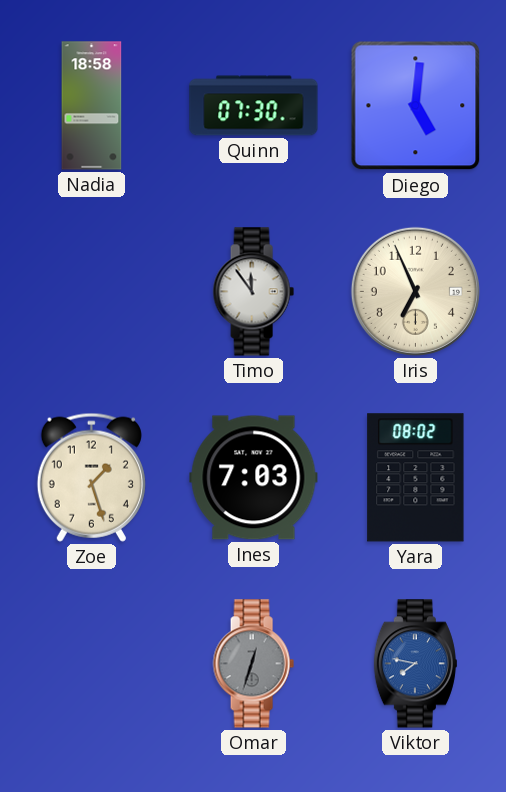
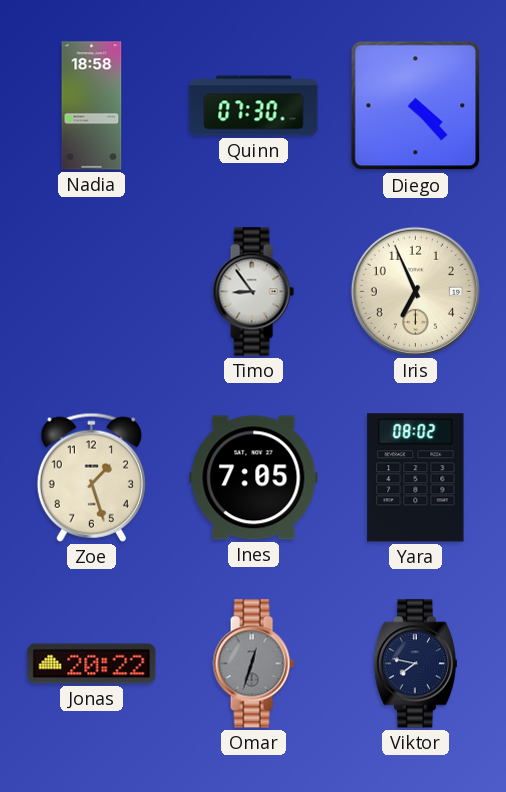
Diego: 5:01 -> 4:23 (416, 106)
Timo: 11:54 -> 8:54 (253, 292)
Ines: 7:03 -> 7:05 (254, 478)
Jonas: none -> 20:22 (92, 664)
Viktor dial: blue -> navy (415, 664)
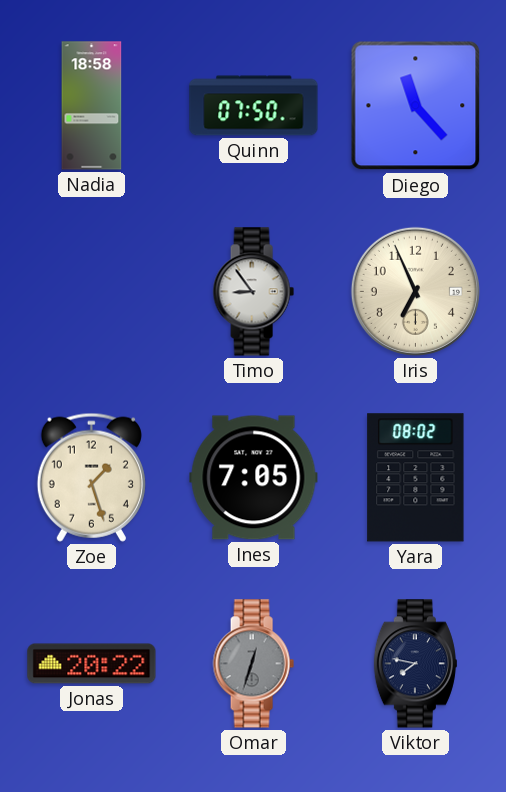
Quinn: 07:30 -> 07:50 (254, 106)
Diego: 4:23 -> 11:23 (416, 106)
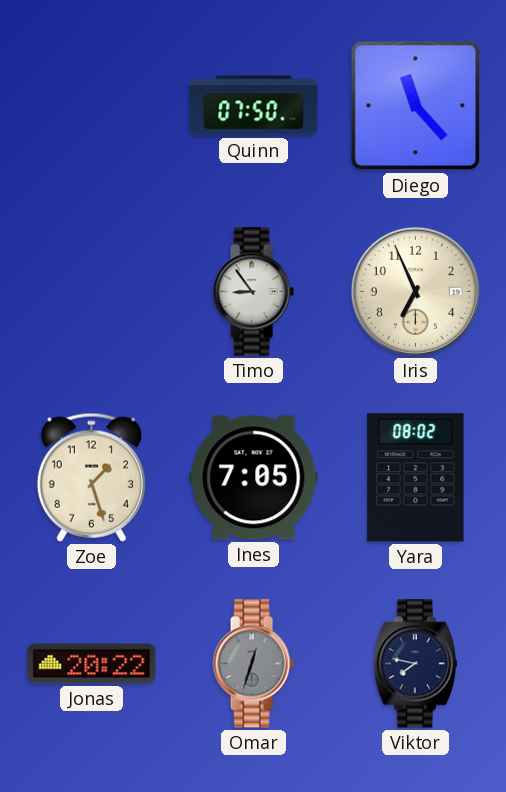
Nadia: 18:58 -> none (92, 106)
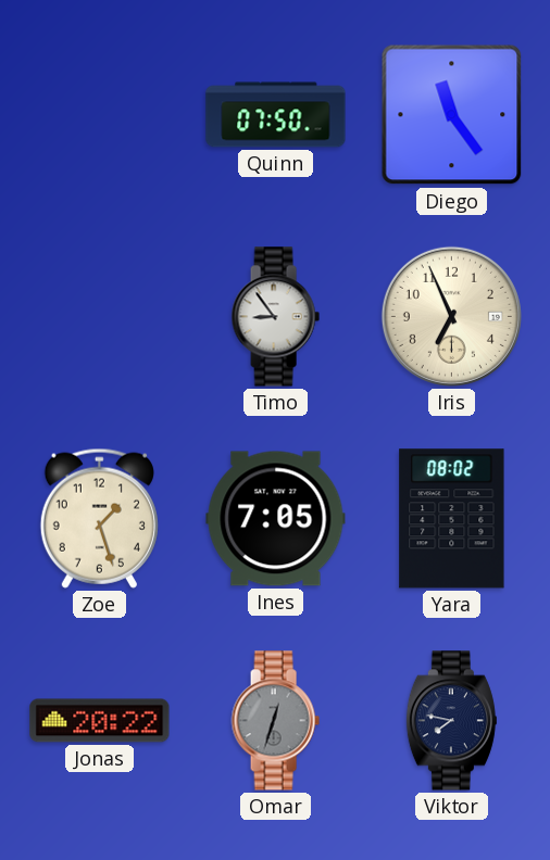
Diego: 11:23 -> 11:24 (452, 115)
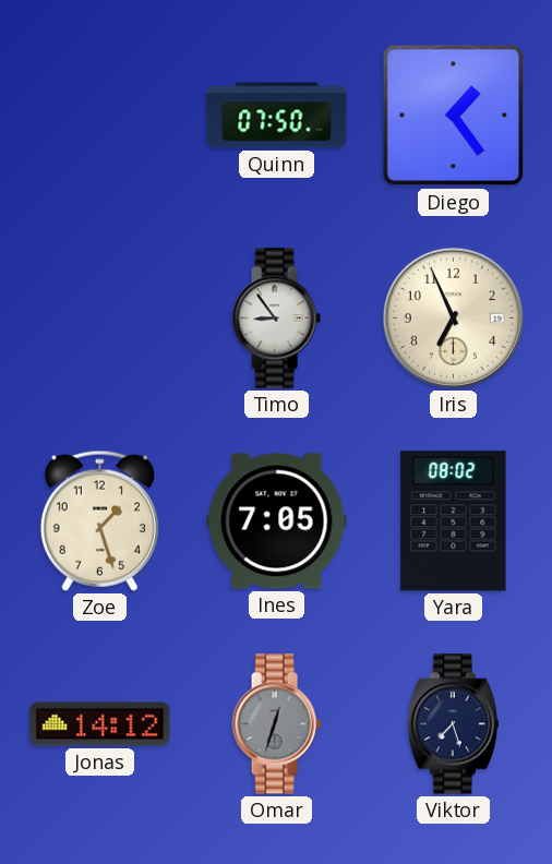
Diego: 11:24 -> 1:24 (454, 116)
Jonas: 20:22 -> 14:12 (100, 724)
Viktor: 7:47 -> 7:27 (453, 724)
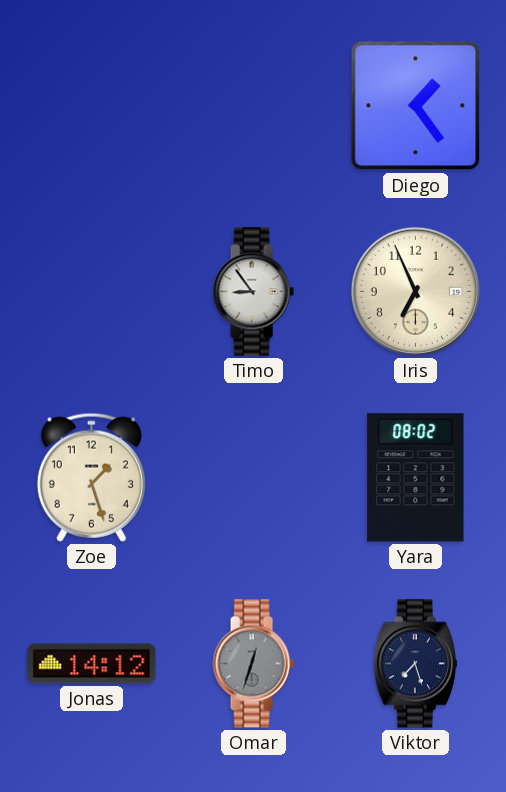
Quinn: 07:50 -> none (277, 116)
Ines: 7:05 -> none (277, 521)
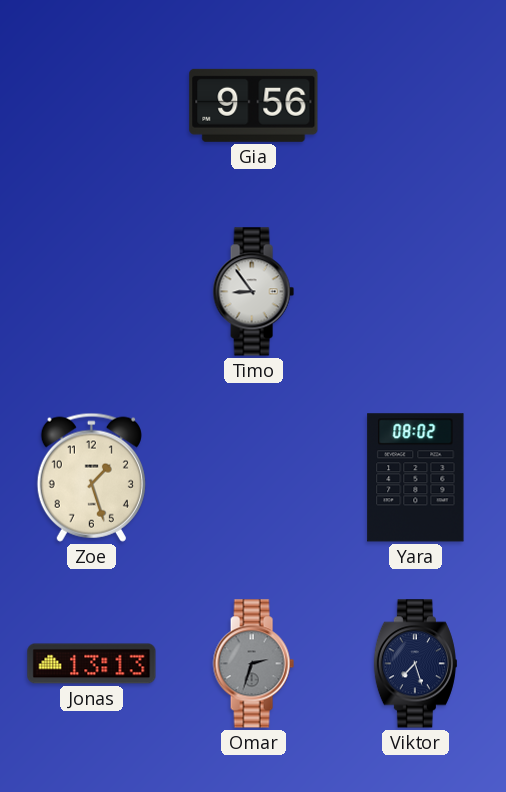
Gia: none -> 9:56 (254, 105)
Diego: 1:24 -> none (416, 106)
Iris: 6:56 -> none (415, 291)
Jonas: 14:12 -> 13:13 (92, 664)
Omar: 12:33 -> 2:33 (253, 664)
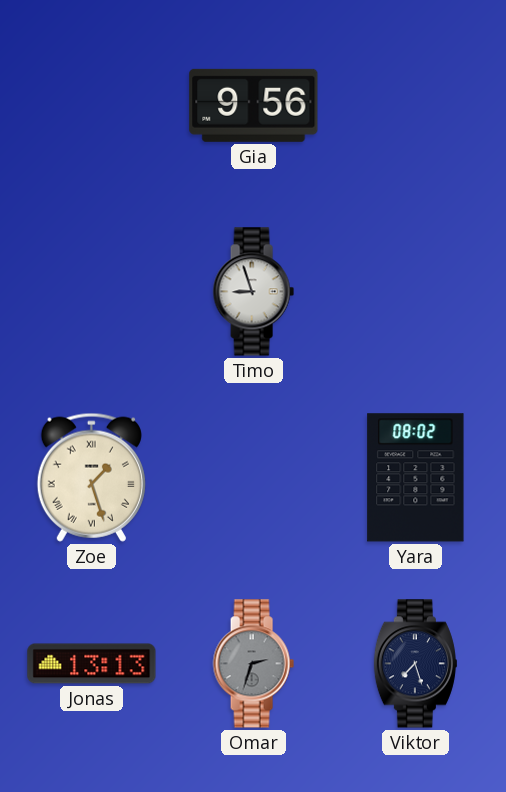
Timo: 8:54 -> 8:57 (253, 292)
Zoe numerals: Arabic -> Roman (91, 477)
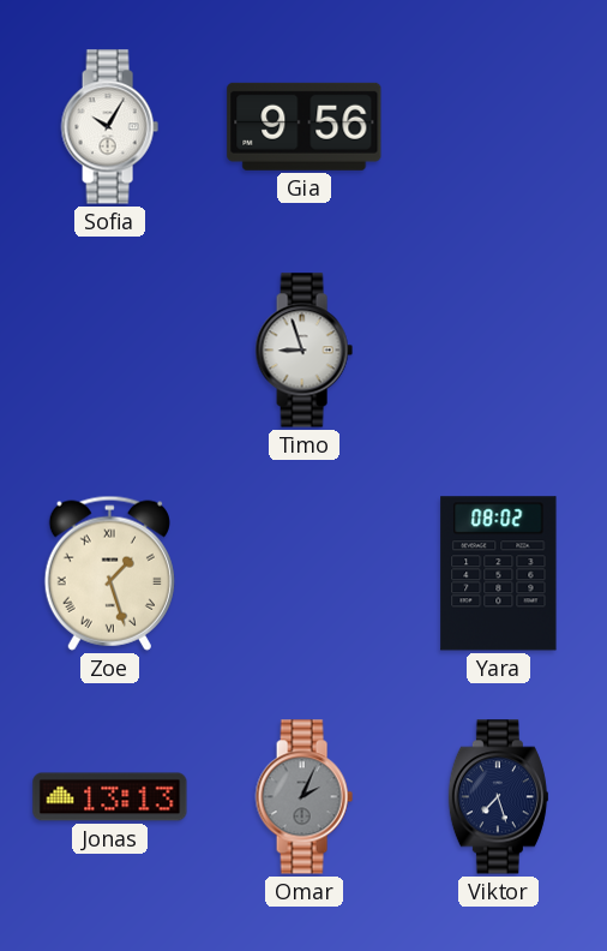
Sofia: none -> 10:05 (109, 127)
Omar: 2:33 -> 2:04 (303, 797)
